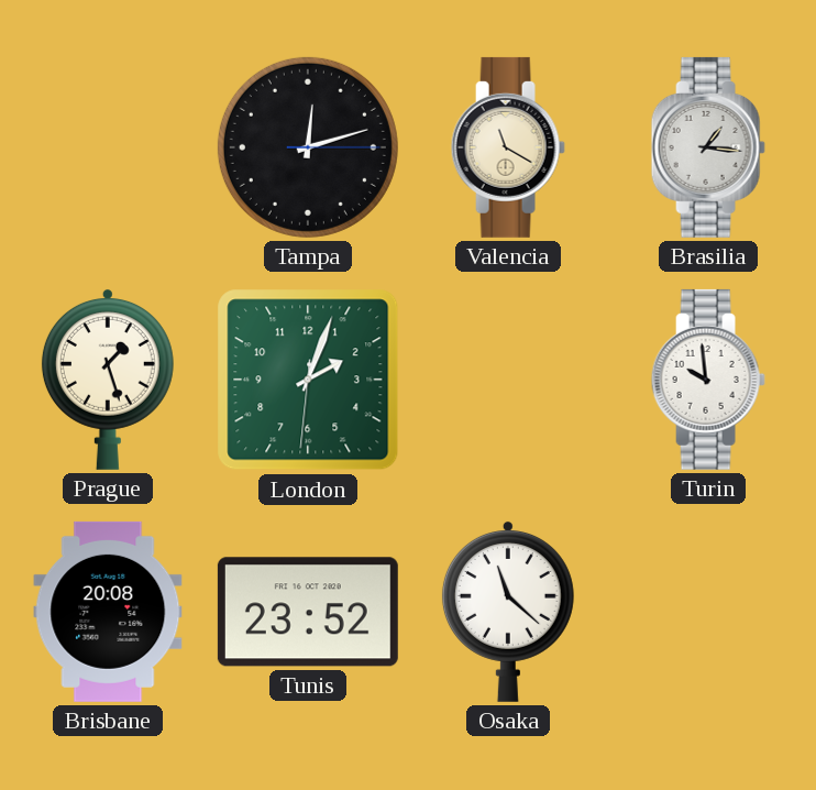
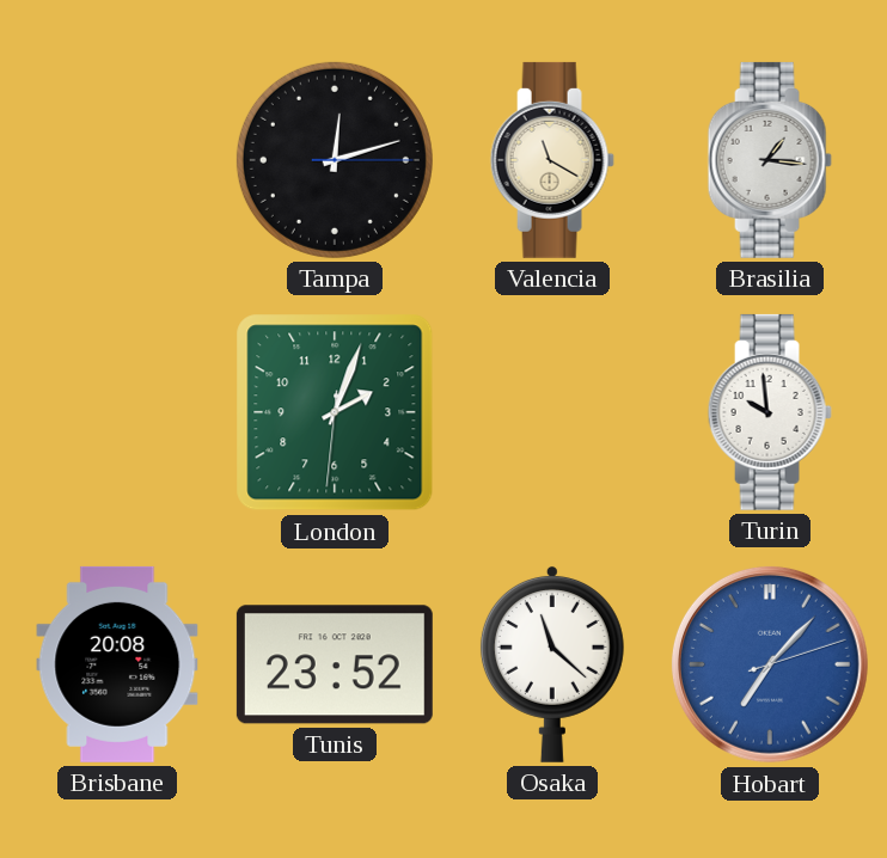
Prague: 1:27 -> none (108, 378)
Hobart: none -> 7:07 (770, 664)
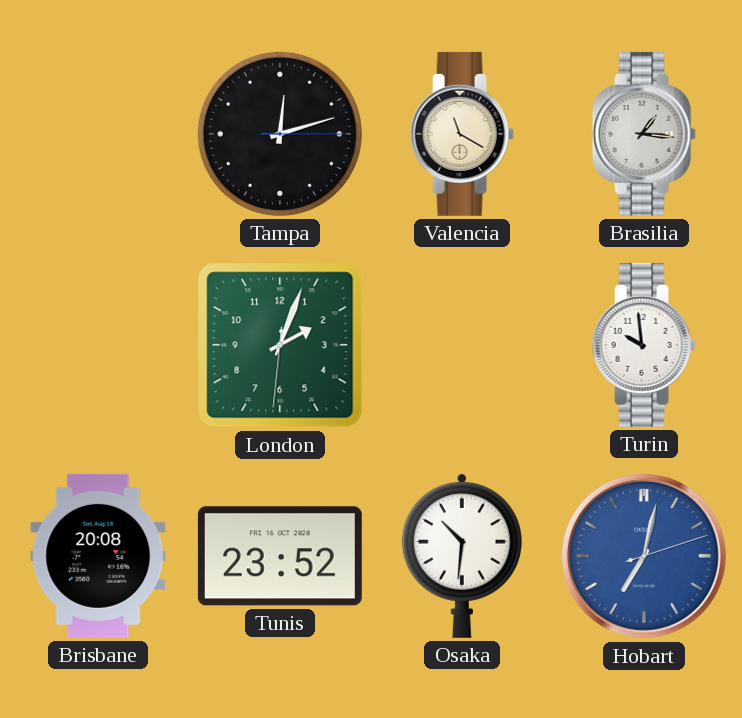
Osaka: 11:22 -> 10:31 (462, 555)
Hobart: 7:07 -> 7:02 (644, 556)
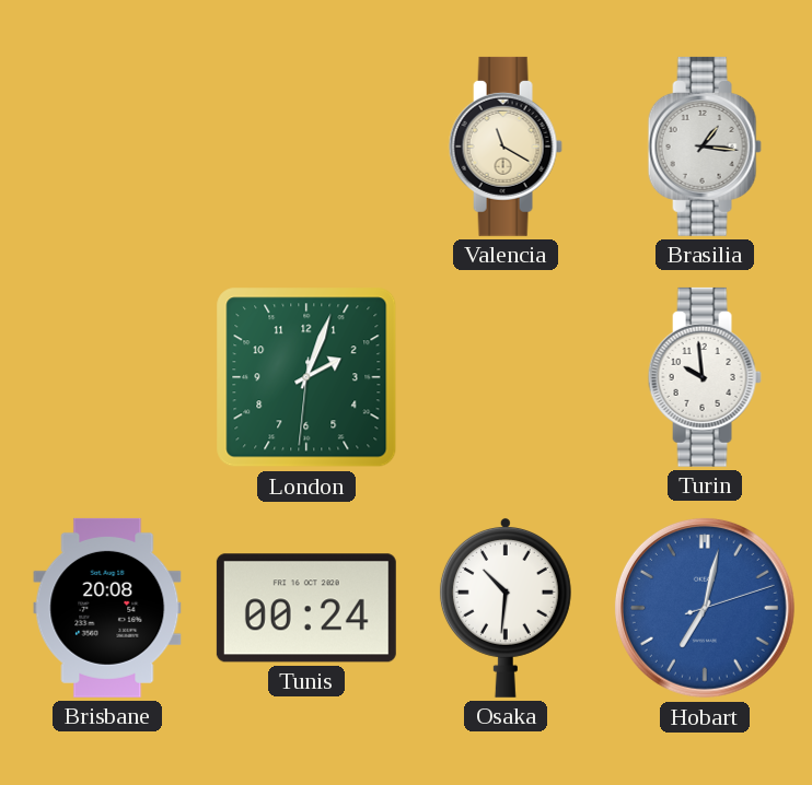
Tampa: 12:12 -> none (280, 134)
Tunis: 23:52 -> 00:24 (306, 608)
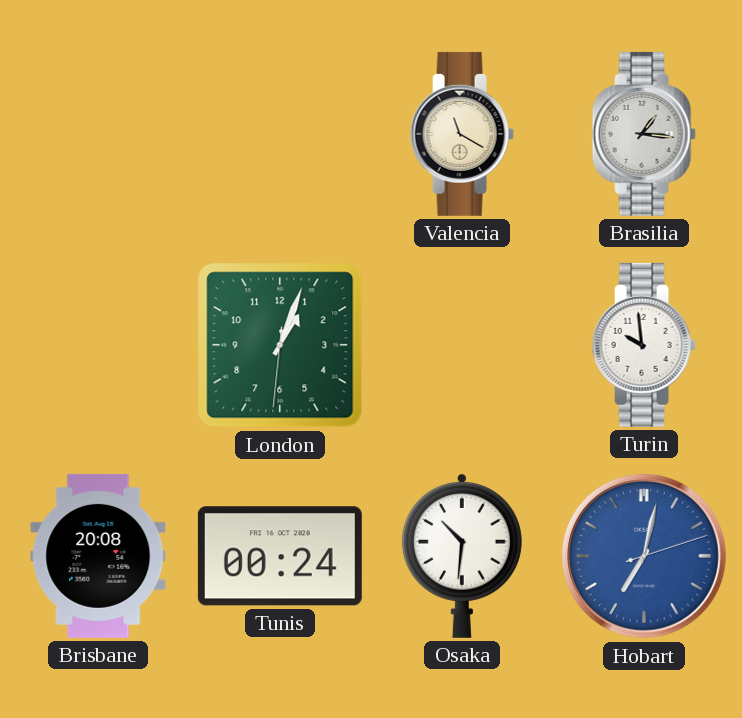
London: 2:03 -> 1:03 (280, 345)
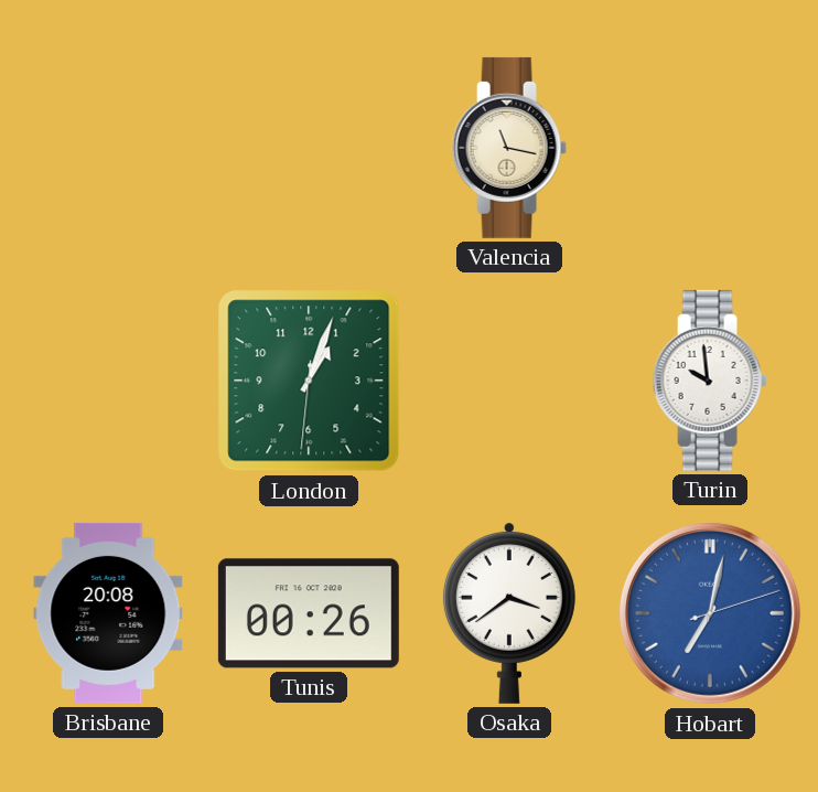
Valencia: 11:20 -> 11:17 (509, 148)
Brasilia: 1:16 -> none (644, 134)
Tunis: 00:24 -> 00:26 (309, 613)
Osaka: 10:31 -> 3:39 (509, 612)
